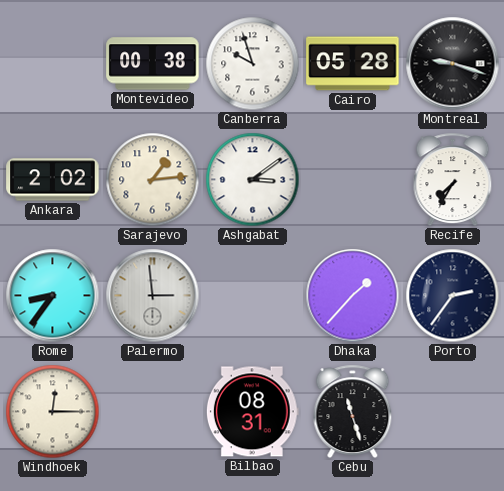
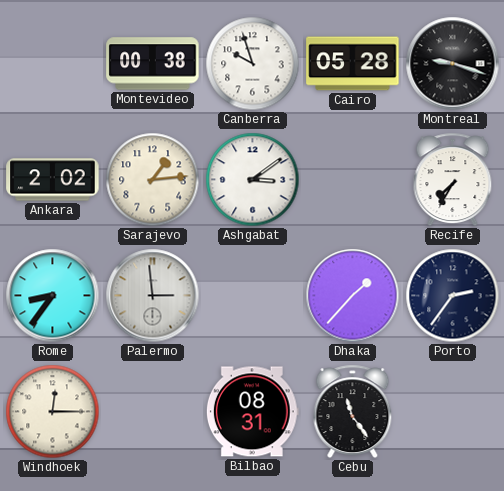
Cebu: 11:27 -> 11:24 (353, 412)
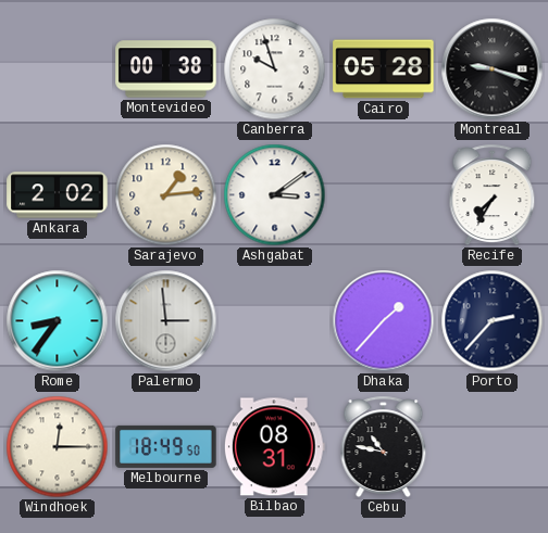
Porto: 2:36 -> 2:37 (493, 321)
Melbourne: none -> 18:49 (166, 446)
Cebu: 11:24 -> 10:47 (384, 447)
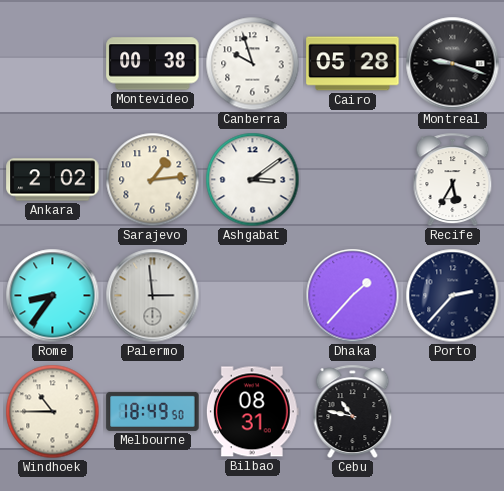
Recife: 7:35 -> 5:35 (453, 180)
Windhoek: 12:15 -> 10:45 (53, 412)
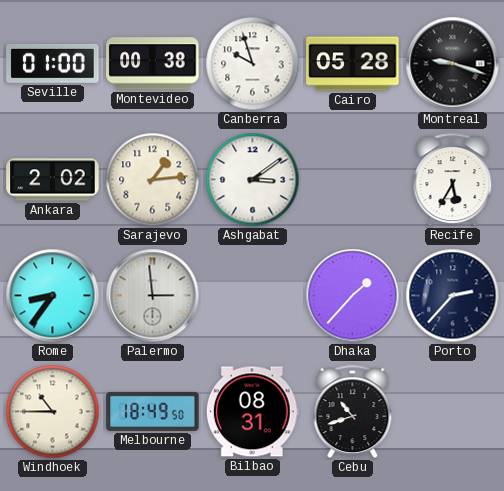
Seville: none -> 01:00 (53, 63)
Cebu: 10:47 -> 10:42 (353, 412)
